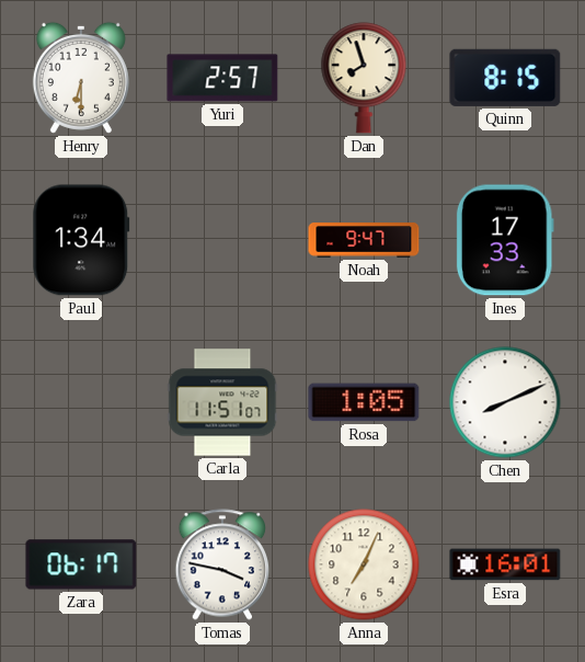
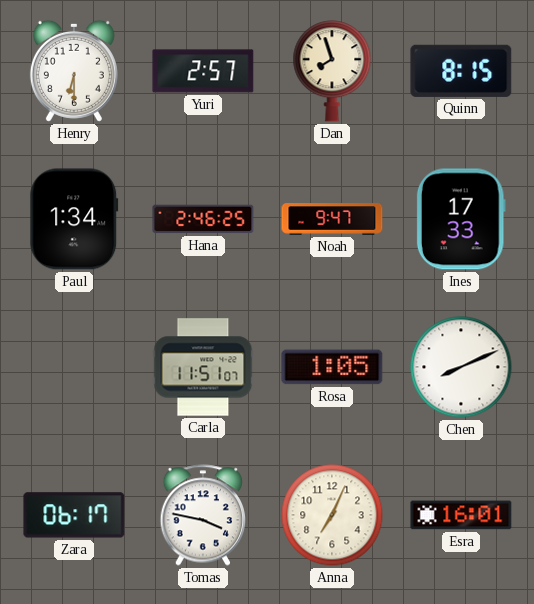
Hana: none -> 2:46 (203, 219)
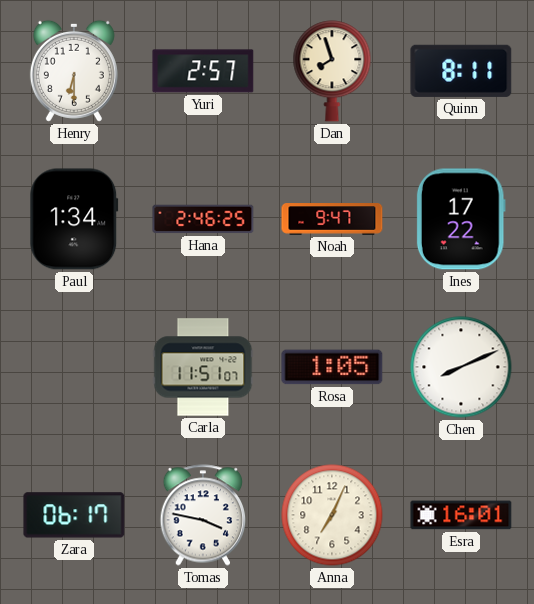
Quinn: 8:15 -> 8:11 (461, 71)
Ines: 17:33 -> 17:22 (461, 219)
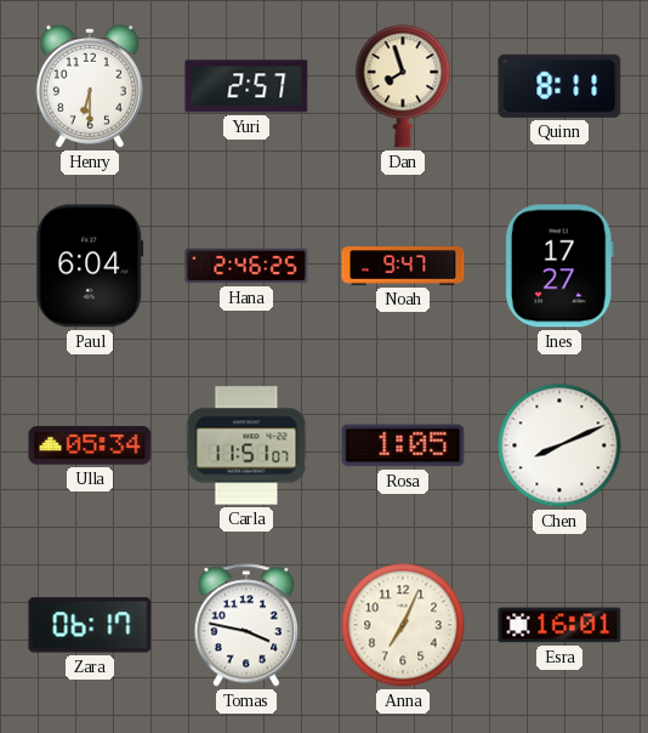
Paul: 1:34 -> 6:04 (90, 266)
Ines: 17:22 -> 17:27 (559, 266)
Ulla: none -> 05:34 (90, 445)
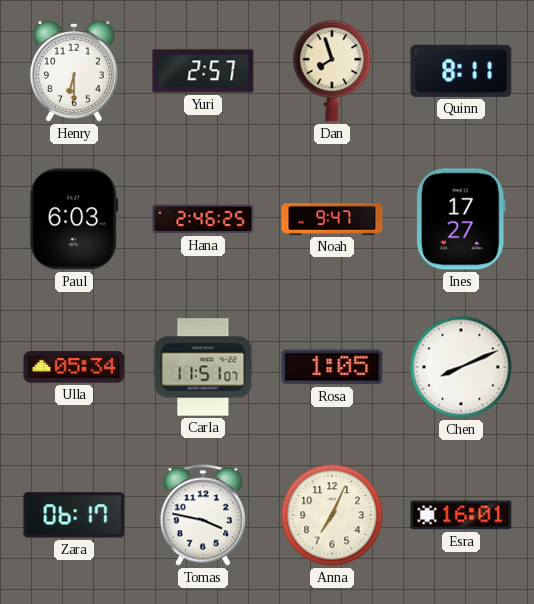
Paul: 6:04 -> 6:03 (74, 219)
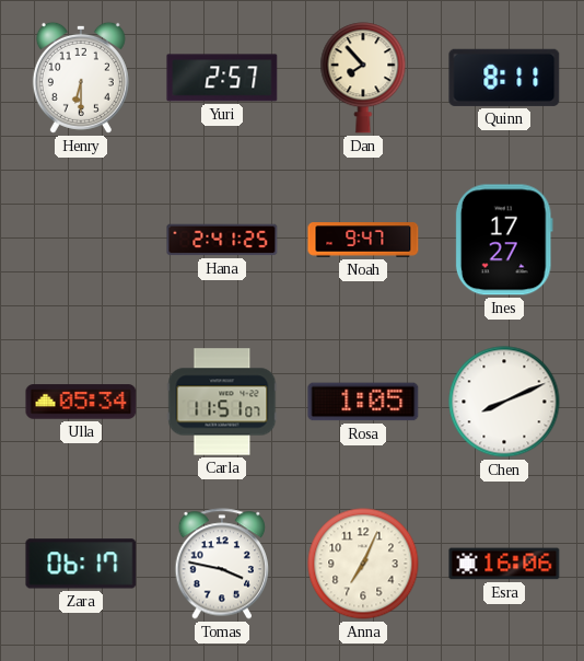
Dan: 7:57 -> 7:53 (363, 78)
Paul: 6:03 -> none (74, 219)
Hana: 2:46 -> 2:41 (222, 240)
Esra: 16:01 -> 16:06 (504, 564)
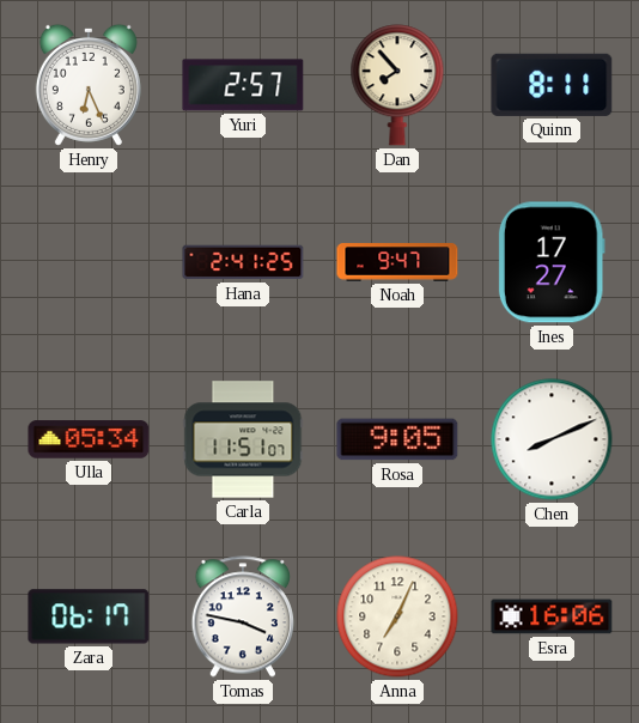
Henry: 6:30 -> 6:26 (89, 85)
Rosa: 1:05 -> 9:05 (397, 439)
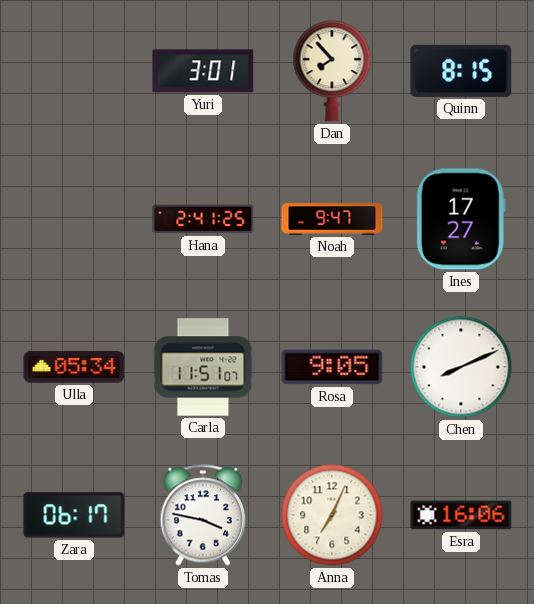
Henry: 6:26 -> none (89, 85)
Yuri: 2:57 -> 3:01 (203, 71)
Quinn: 8:11 -> 8:15 (461, 71)
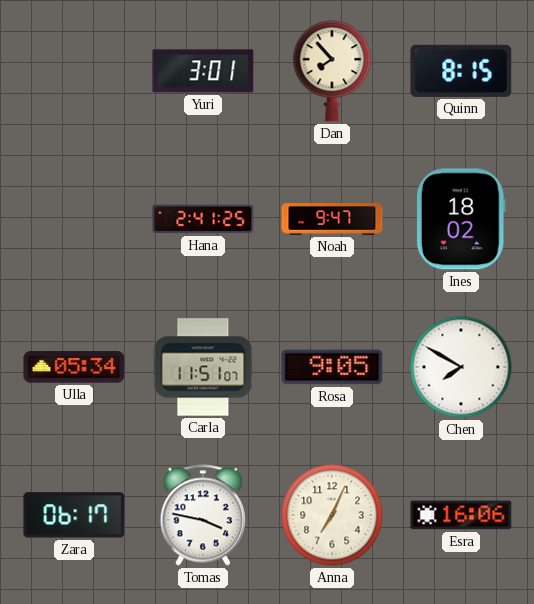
Ines: 17:27 -> 18:02 (461, 219)
Chen: 8:11 -> 7:50 (461, 367)
